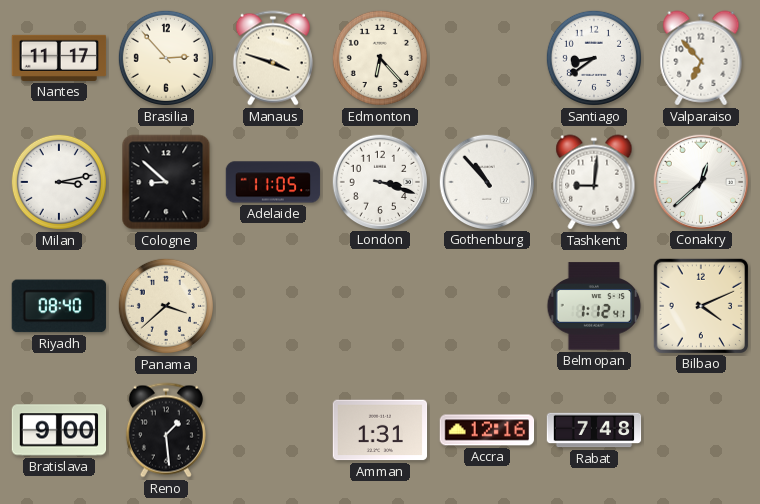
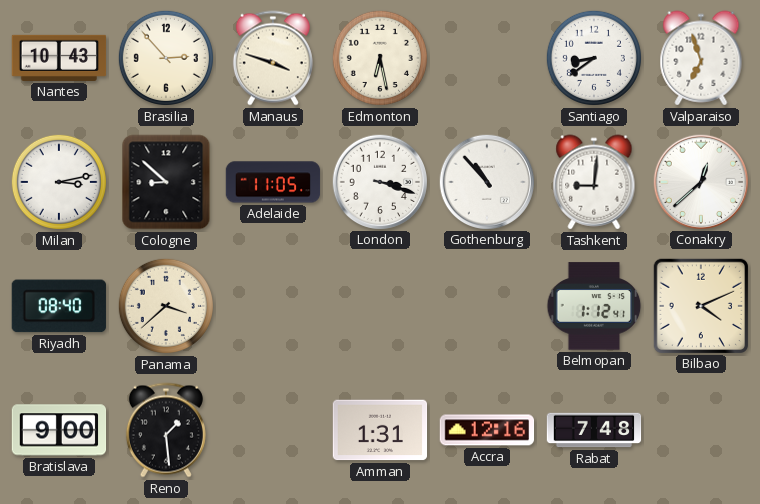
Nantes: 11:17 -> 10:43 (59, 58)
Edmonton: 6:23 -> 6:28 (380, 58)
Valparaiso: 6:53 -> 6:57 (701, 58)
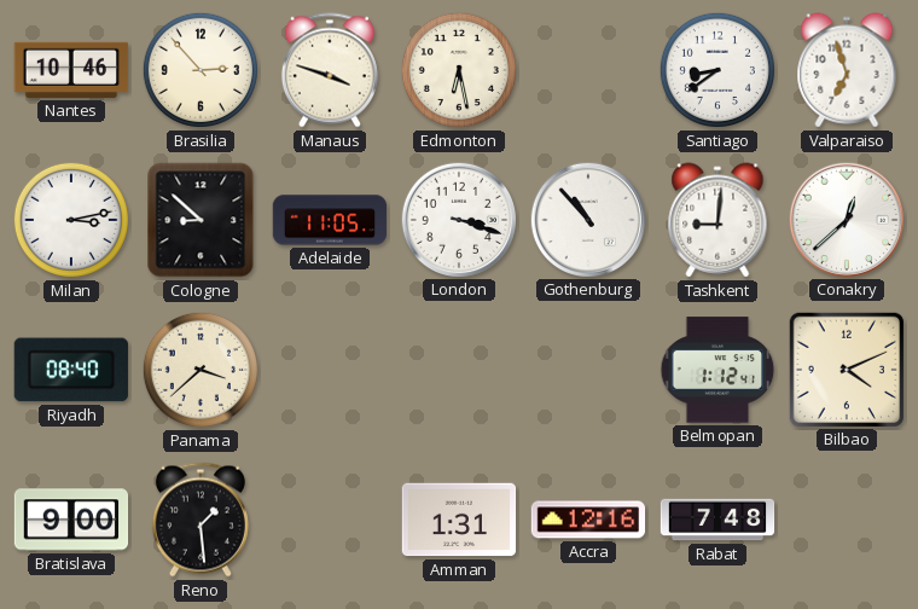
Nantes: 10:43 -> 10:46 (71, 70)
